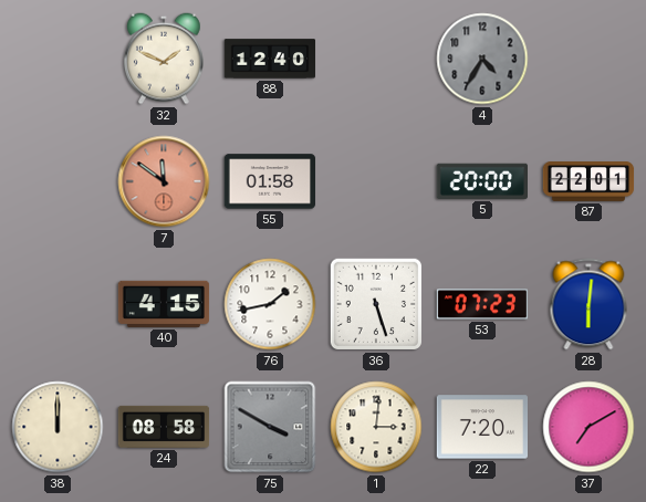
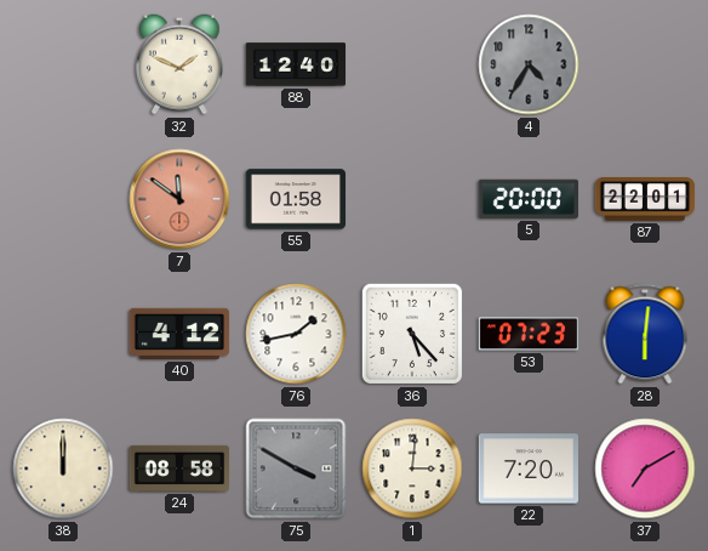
40: 4:15 -> 4:12 (179, 334)
36: 5:27 -> 5:23 (412, 334)
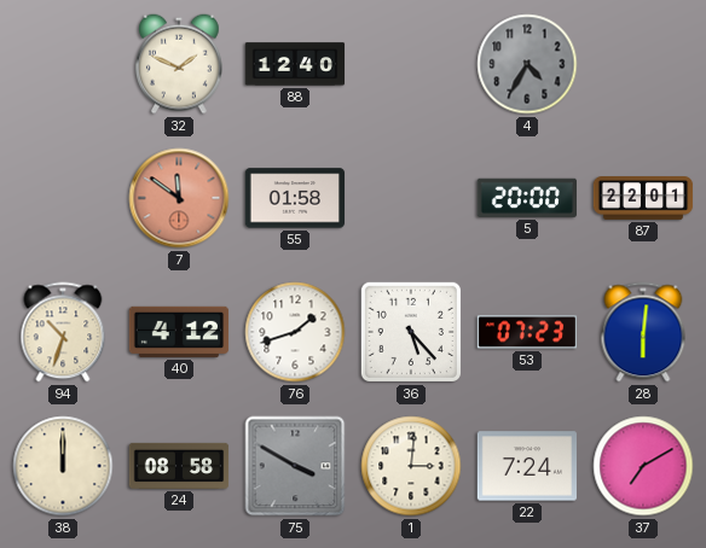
94: none -> 10:33 (63, 332)
76: 1:43 -> 1:42 (295, 332)
22: 7:20 -> 7:24 (526, 466)
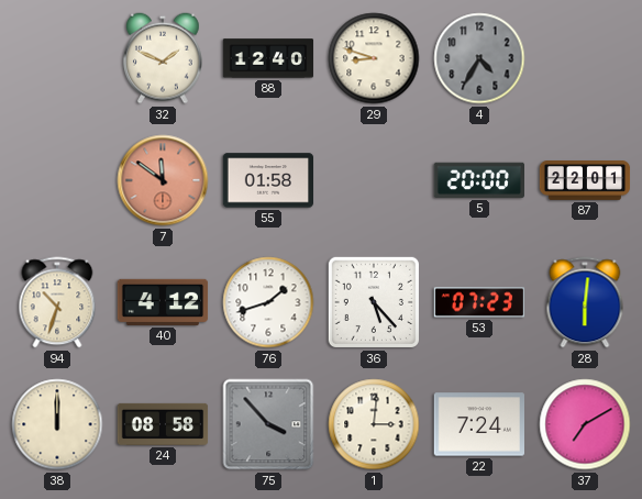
29: none -> 8:48 (374, 58)
75: 3:50 -> 3:53 (268, 424)
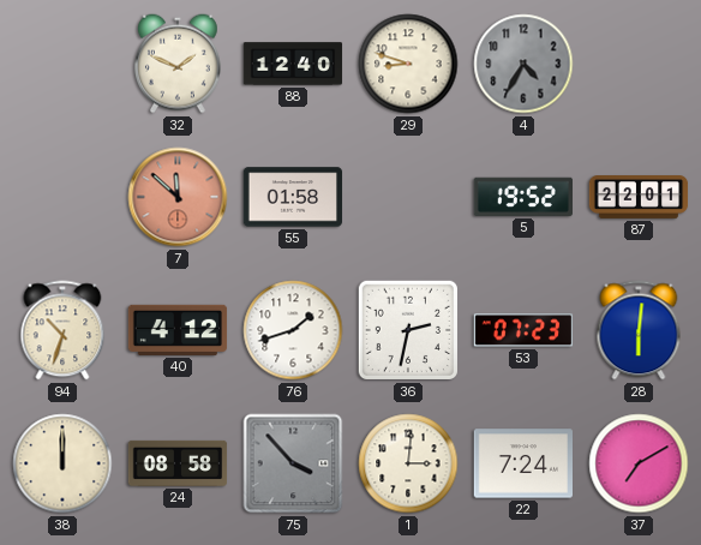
7: 11:51 -> 11:52 (178, 197)
5: 20:00 -> 19:52 (522, 197)
36: 5:23 -> 2:32 (408, 330)
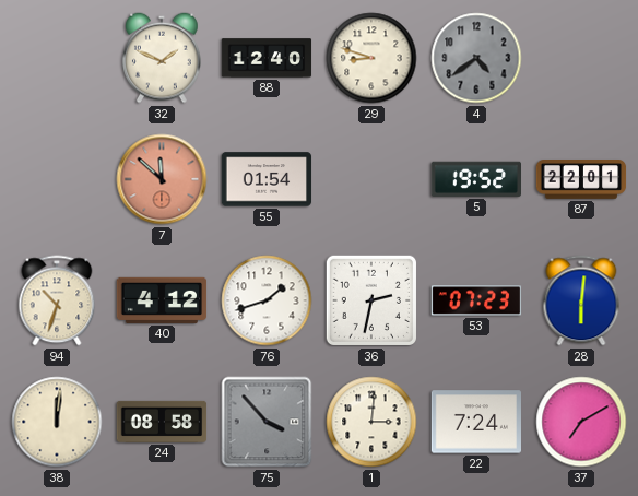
4: 4:35 -> 4:39 (476, 58)
55: 01:58 -> 01:54 (267, 179)
38: 12:00 -> 12:01 (57, 422)
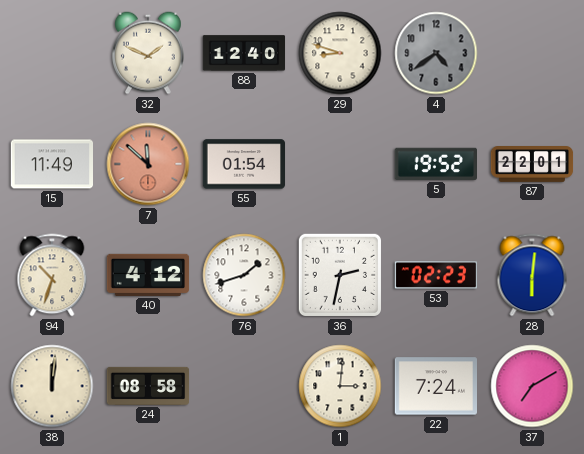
15: none -> 11:49 (52, 164)
53: 07:23 -> 02:23 (436, 275)
75: 3:53 -> none (267, 422)
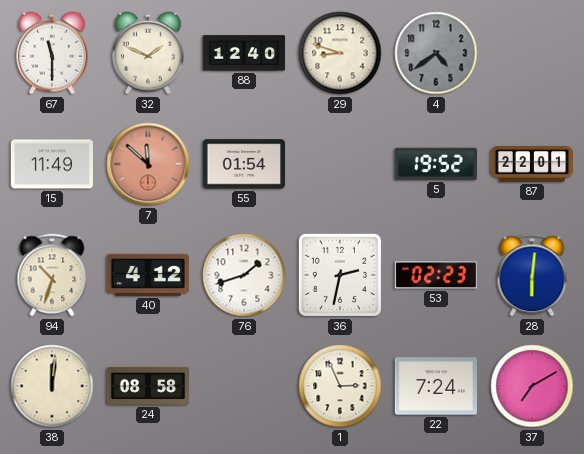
67: none -> 11:30 (53, 53)
1: 3:01 -> 2:56 (340, 386)
